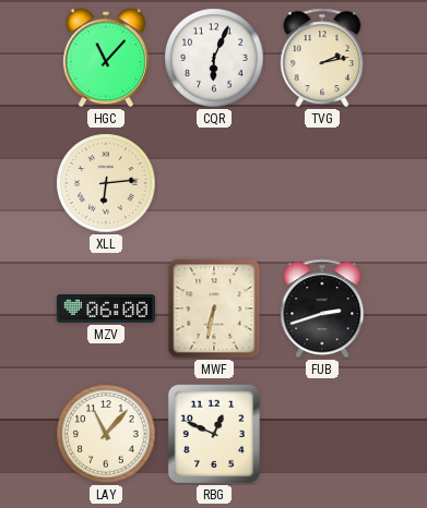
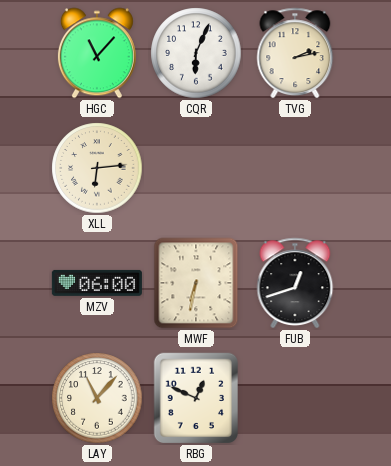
FUB: 2:42 -> 12:42 (295, 283)
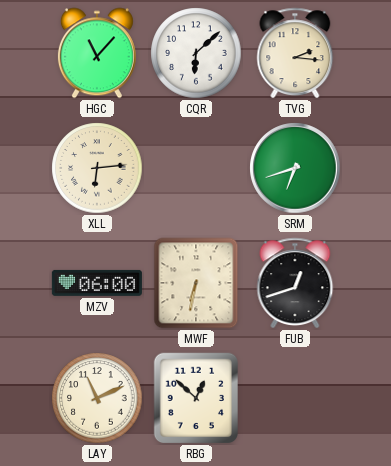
CQR: 6:04 -> 6:08 (196, 53)
TVG: 2:13 -> 2:16 (295, 53)
SRM: none -> 6:42 (295, 168)
LAY: 11:07 -> 11:11 (97, 398)
RBG: 12:49 -> 12:52 (195, 398)
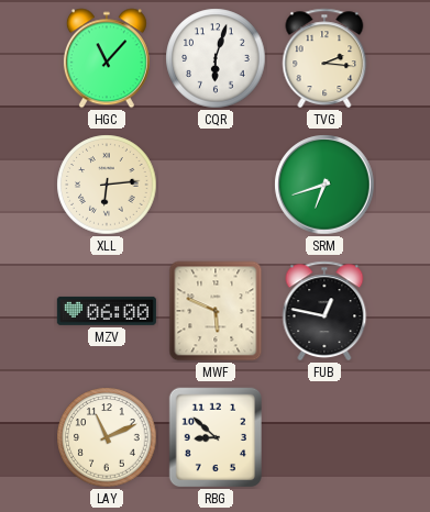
CQR: 6:08 -> 6:03 (216, 58)
MWF: 6:32 -> 5:49 (216, 311)
FUB: 12:42 -> 12:47 (324, 311)
RBG: 12:52 -> 8:52 (214, 437)
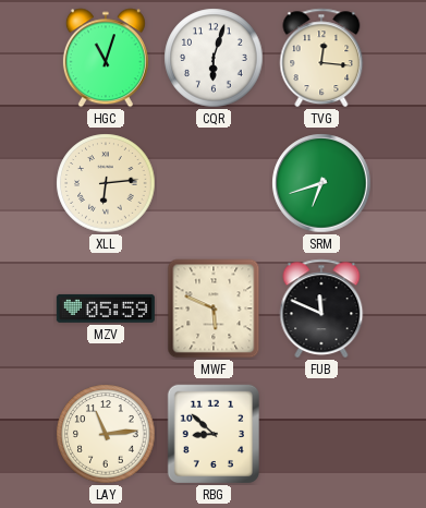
HGC: 11:07 -> 11:03 (106, 58)
TVG: 2:16 -> 12:16 (321, 58)
MZV: 06:00 -> 05:59 (106, 309)
FUB: 12:47 -> 11:49 (321, 309)
LAY: 11:11 -> 11:14 (106, 434)
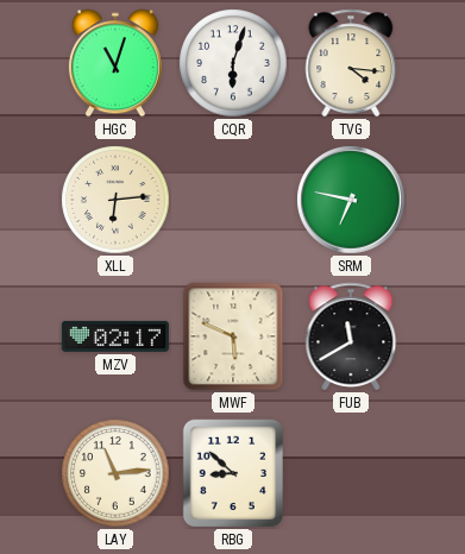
TVG: 12:16 -> 4:16 (351, 63)
SRM: 6:42 -> 6:47 (351, 200)
MZV: 05:59 -> 02:17 (115, 336)
FUB: 11:49 -> 11:40 (351, 336)
